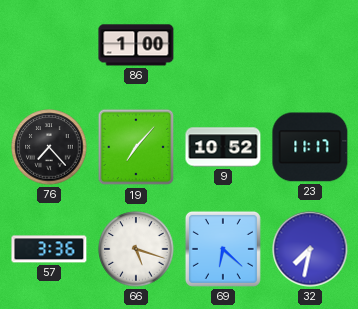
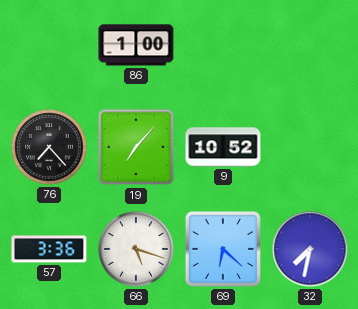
23: 11:17 -> none (310, 147)
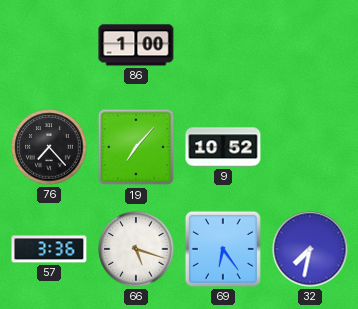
69: 6:22 -> 6:24 (223, 249)
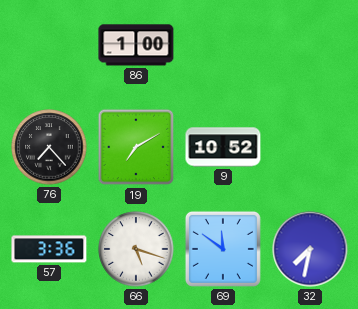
19: 7:07 -> 7:10 (136, 147)
69: 6:24 -> 11:51 (223, 249)
